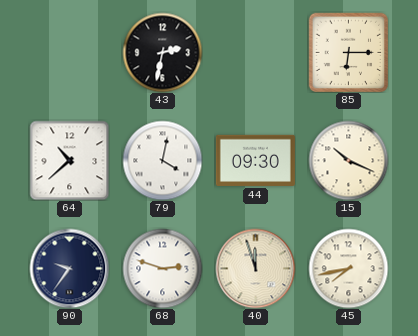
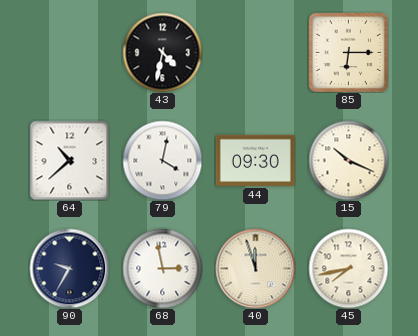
43: 2:32 -> 4:32 (162, 52)
90: 9:36 -> 9:35 (69, 268)
68: 2:48 -> 2:58 (162, 268)
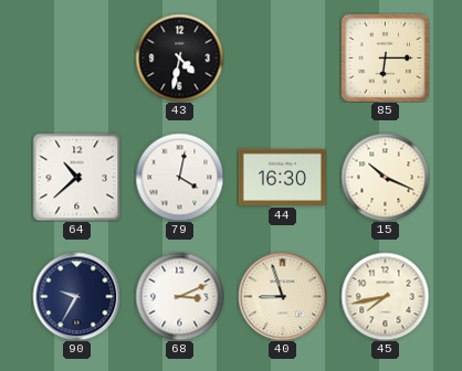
44: 09:30 -> 16:30 (282, 177)
68: 2:58 -> 3:11 (179, 296)
40: 11:57 -> 8:57 (282, 296)
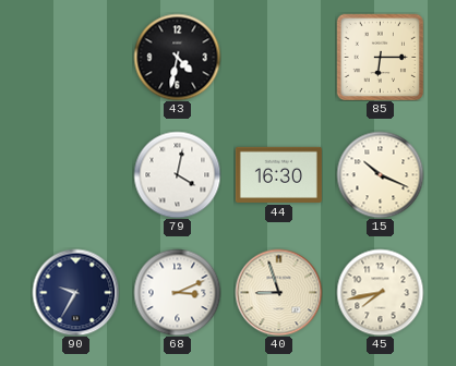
64: 10:38 -> none (76, 177)
